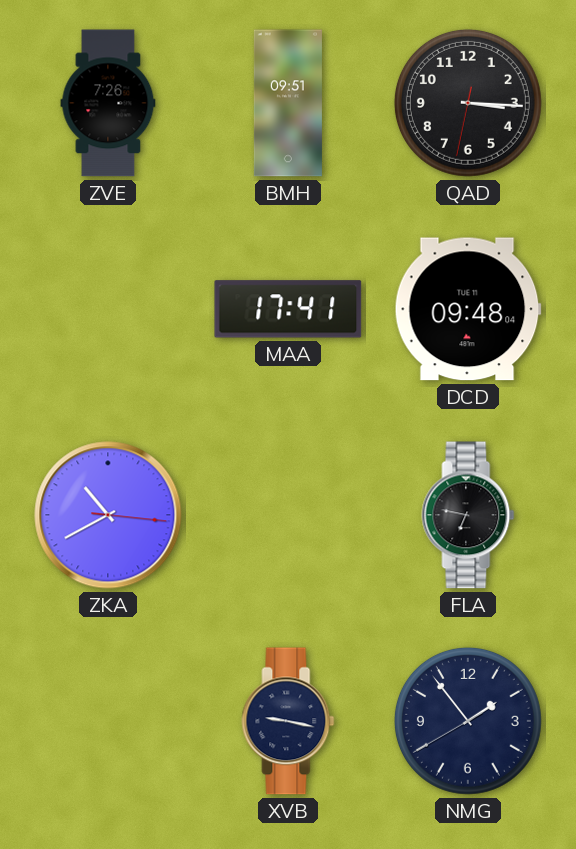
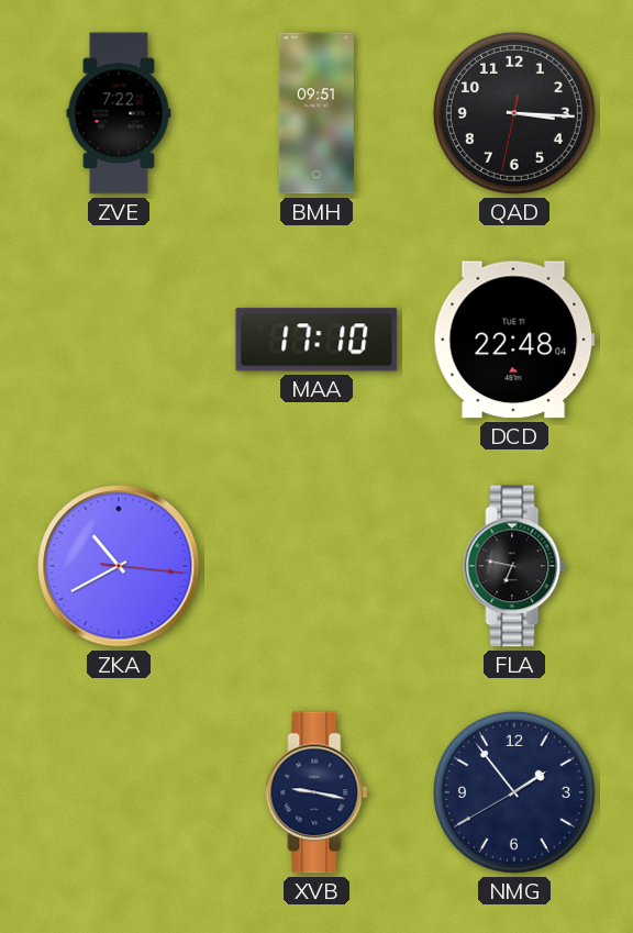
ZVE: 7:26 -> 7:22 (119, 113)
MAA: 17:41 -> 17:10 (316, 340)
DCD: 09:48 -> 22:48 (514, 340)
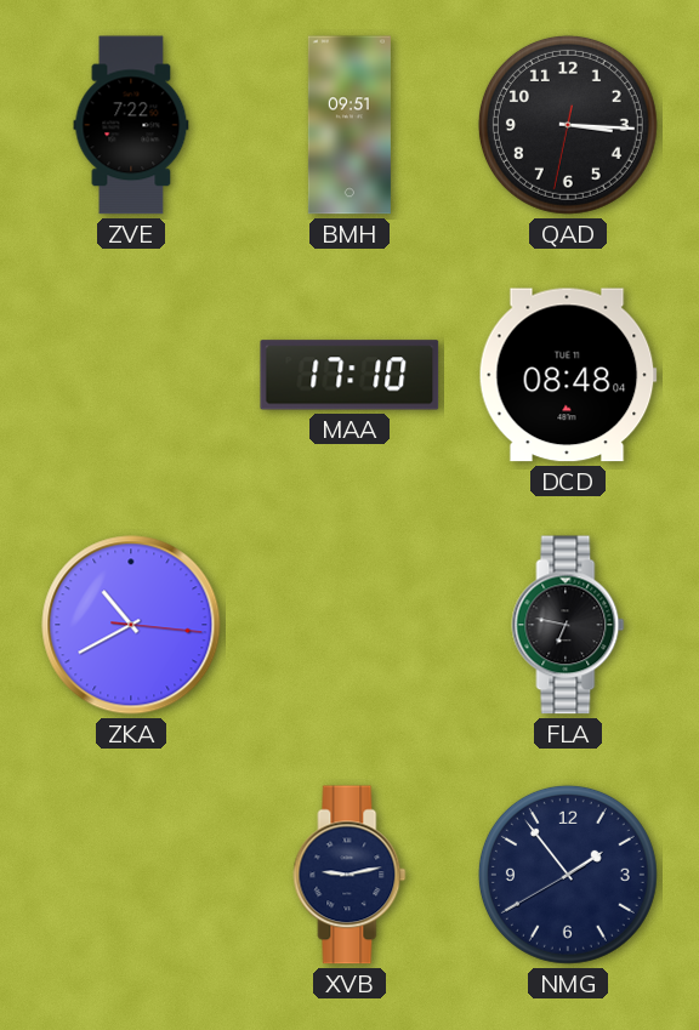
DCD: 22:48 -> 08:48 (568, 375)
XVB: 9:17 -> 9:13 (349, 875)
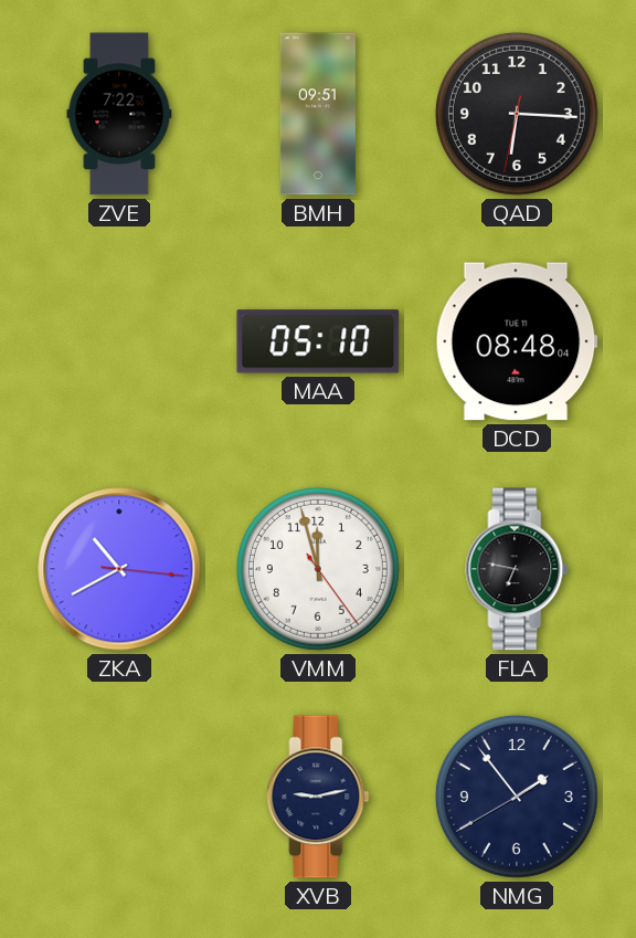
QAD: 3:15 -> 6:15 (517, 114)
MAA: 17:10 -> 05:10 (318, 341)
VMM: none -> 11:57 (318, 569)
